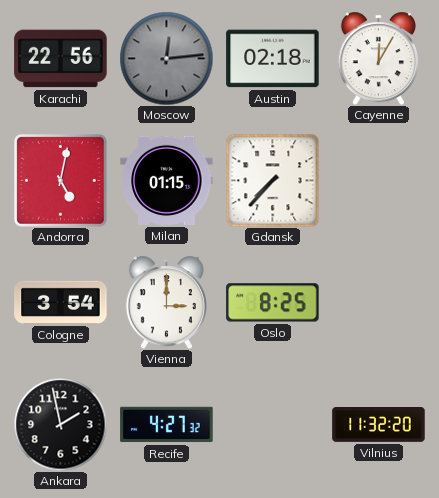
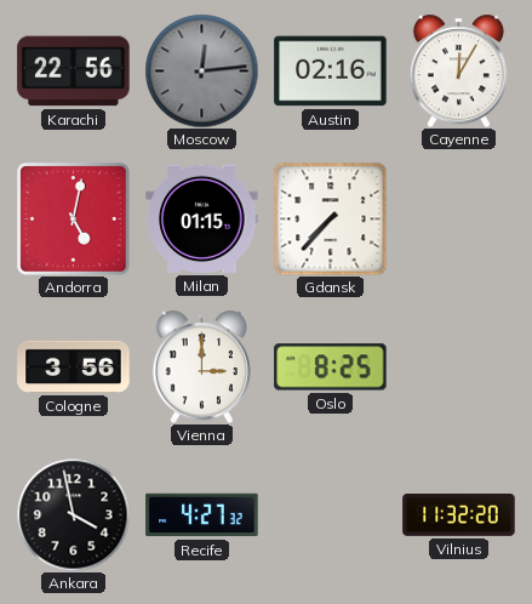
Austin: 02:18 -> 02:16 (331, 72)
Cologne: 3:54 -> 3:56 (74, 366)
Ankara: 1:58 -> 3:58 (73, 514)
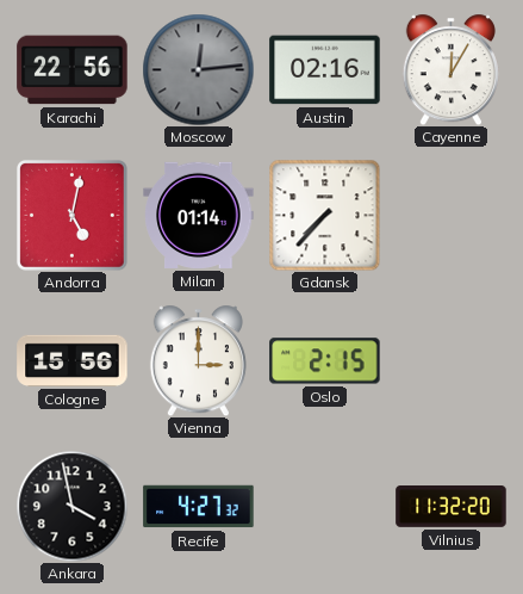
Milan: 01:15 -> 01:14 (199, 215)
Cologne: 3:56 -> 15:56 (73, 360)
Oslo: 8:25 -> 2:15 (325, 361)
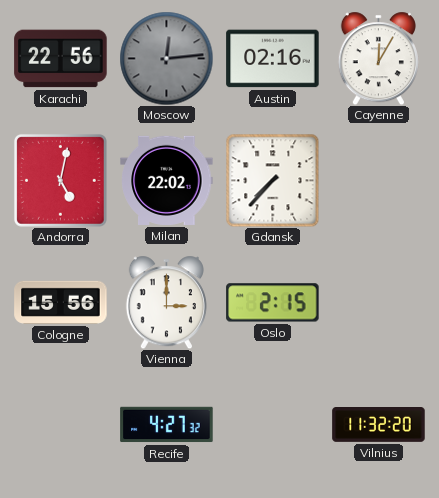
Milan: 01:14 -> 22:02 (167, 180)
Ankara: 3:58 -> none (71, 506)
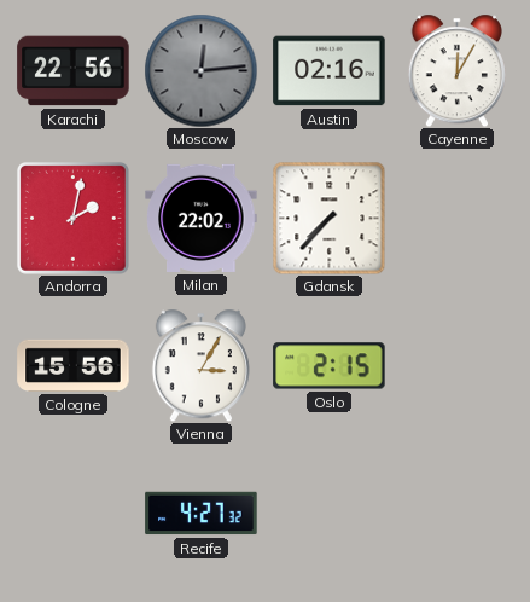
Andorra: 5:02 -> 2:02 (72, 218)
Vienna: 3:00 -> 3:05 (200, 365)
Vilnius: 11:32 -> none (379, 425)
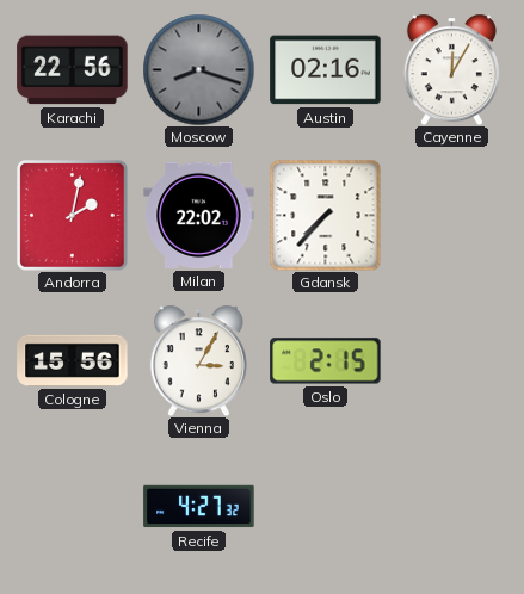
Moscow: 12:14 -> 8:18 (198, 69)
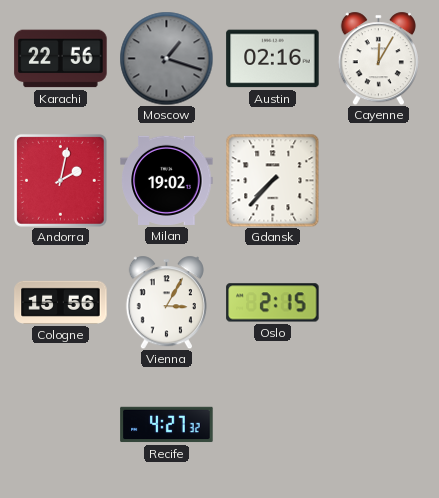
Moscow: 8:18 -> 1:18 (166, 58)
Milan: 22:02 -> 19:02 (167, 180)
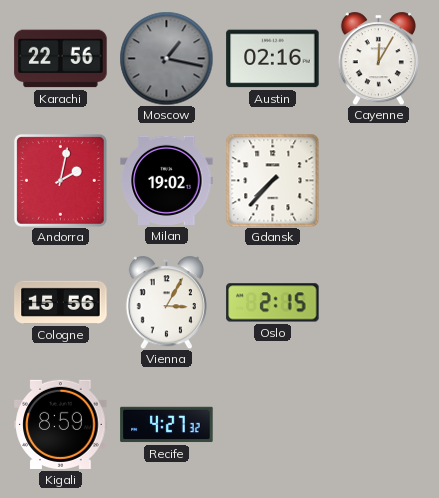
Moscow: 1:18 -> 1:17 (166, 58)
Kigali: none -> 8:59 (61, 424)
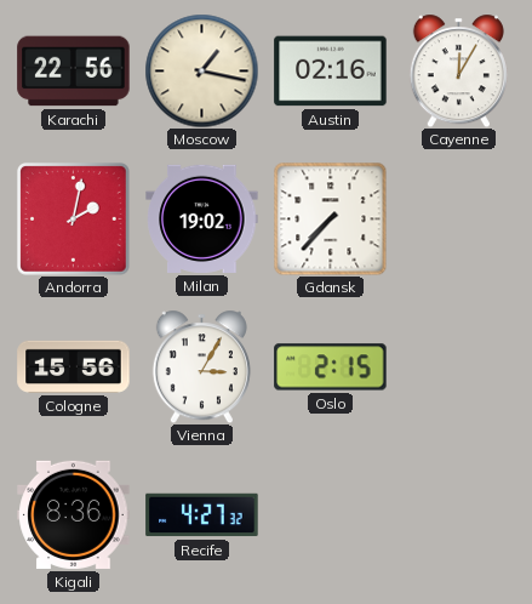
Moscow dial: grey -> cream (201, 70)
Kigali: 8:59 -> 8:36 (74, 514)
